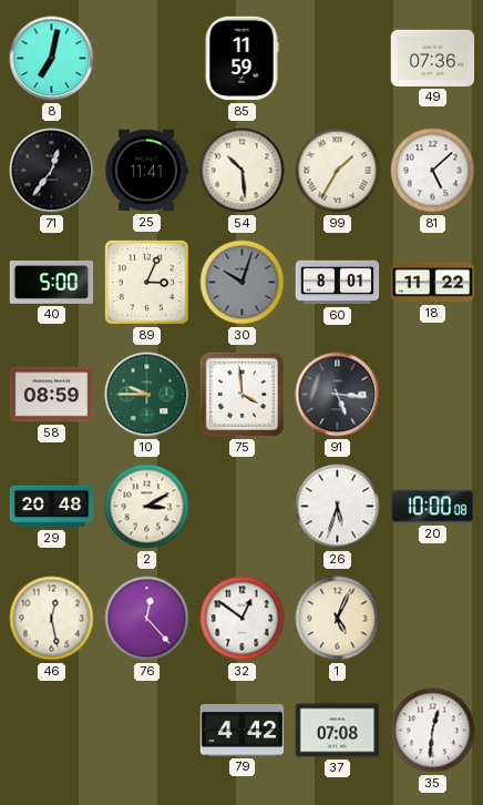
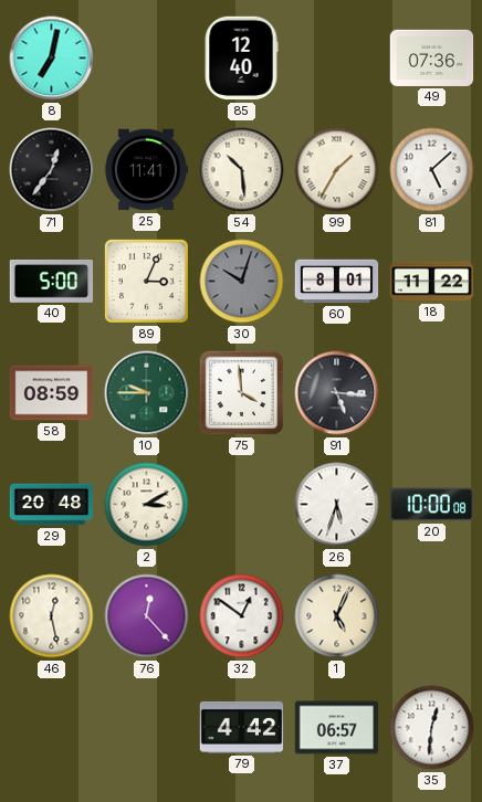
85: 11:59 -> 12:40 (241, 59)
37: 07:08 -> 06:57 (337, 728)
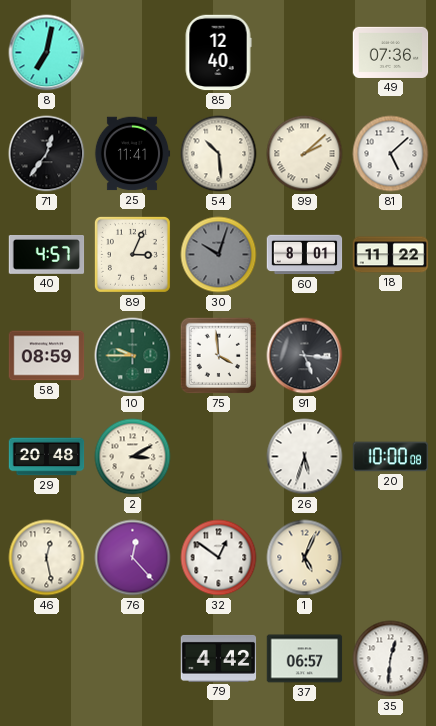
99: 1:35 -> 2:08 (305, 154)
40: 5:00 -> 4:57 (47, 255)
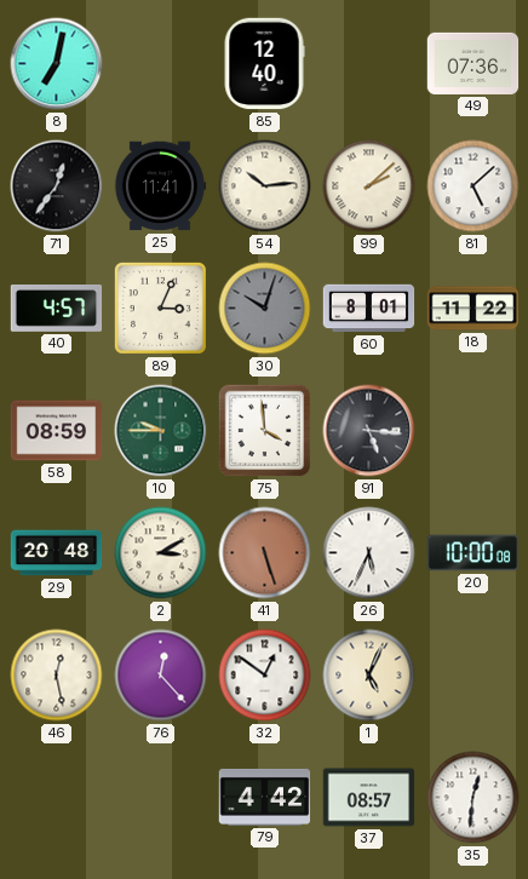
54: 10:29 -> 10:14 (265, 186)
41: none -> 5:27 (265, 553)
26: 5:33 -> 5:34 (369, 553)
37: 06:57 -> 08:57 (369, 798)
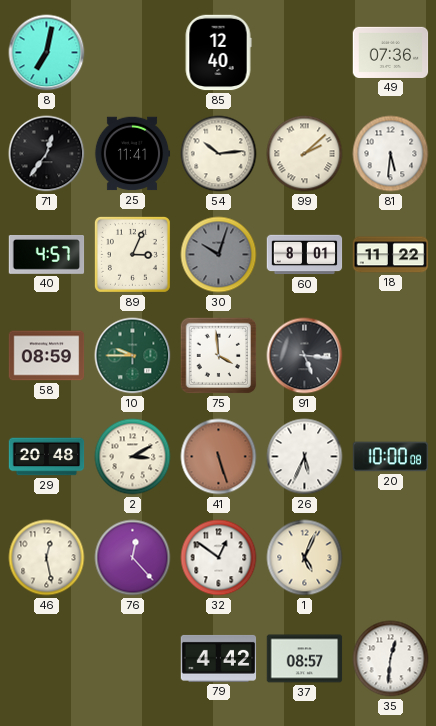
81: 5:08 -> 5:31 (391, 154)
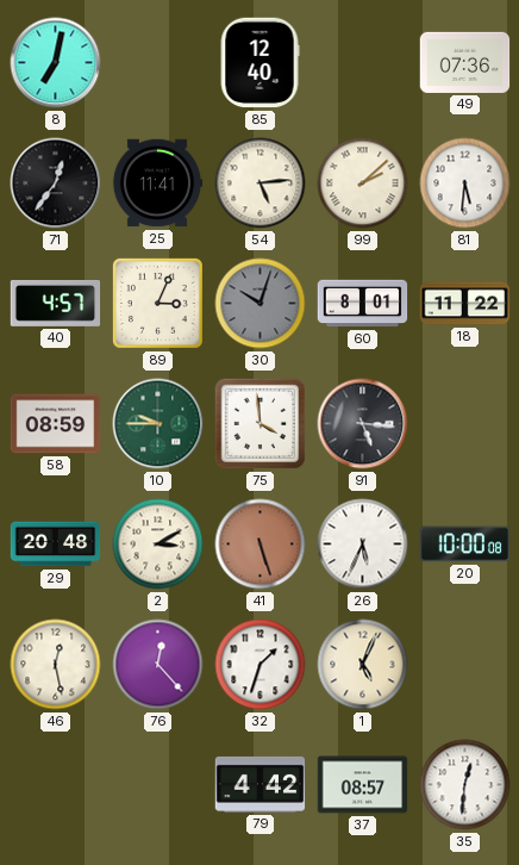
54: 10:14 -> 5:14 (261, 183)
32: 12:51 -> 1:33 (261, 665)
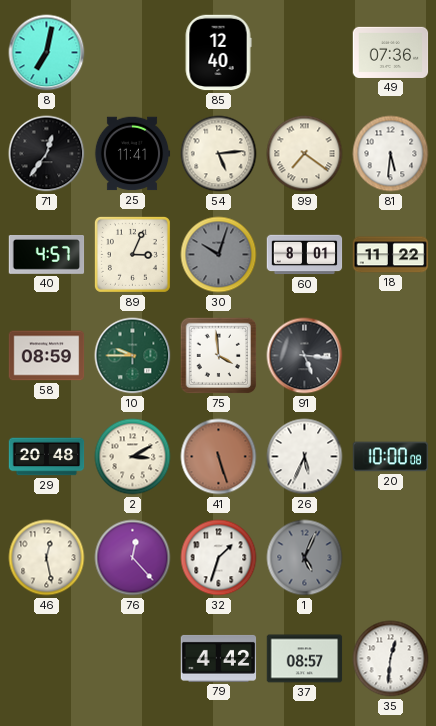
99: 2:08 -> 7:21 (305, 154)
1 dial: cream -> grey (305, 558)
